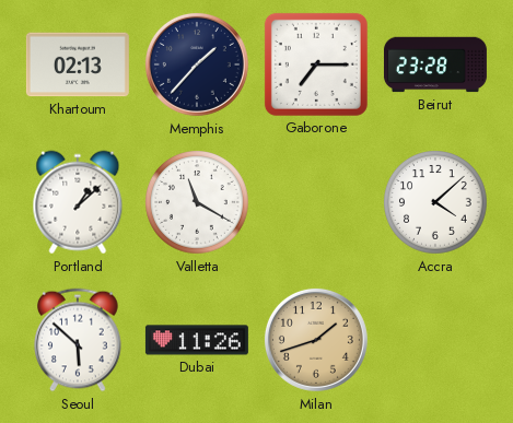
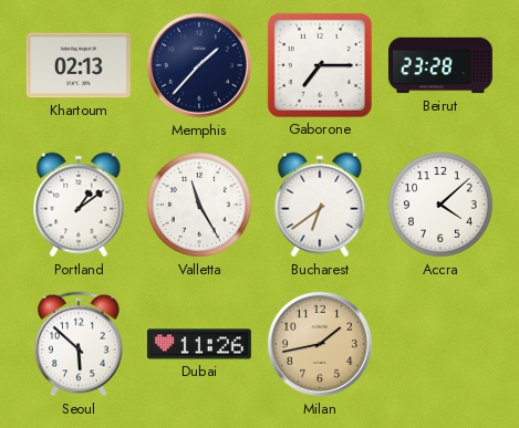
Portland: 1:08 -> 1:09 (79, 205)
Valletta: 11:20 -> 11:25 (200, 206)
Bucharest: none -> 6:39 (320, 205)
Milan: 1:42 -> 1:43 (320, 344)
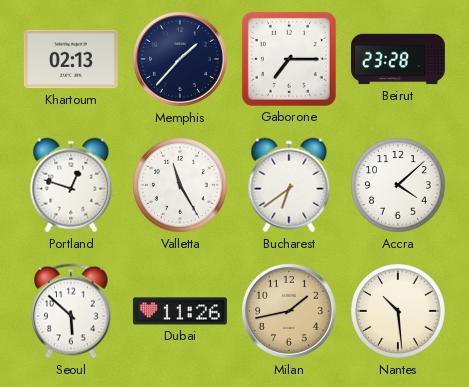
Portland: 1:09 -> 12:48 (71, 185)
Nantes: none -> 10:29 (399, 312)
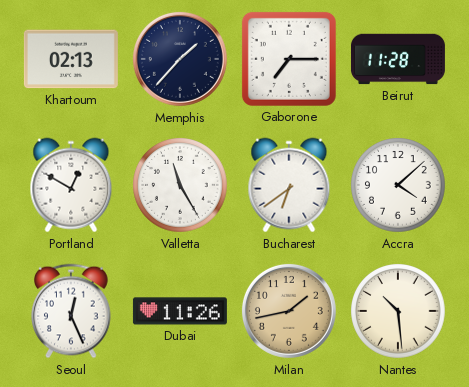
Beirut: 23:28 -> 11:28 (398, 59)
Portland: 12:48 -> 12:50 (71, 185)
Seoul: 5:52 -> 12:26 (72, 311)
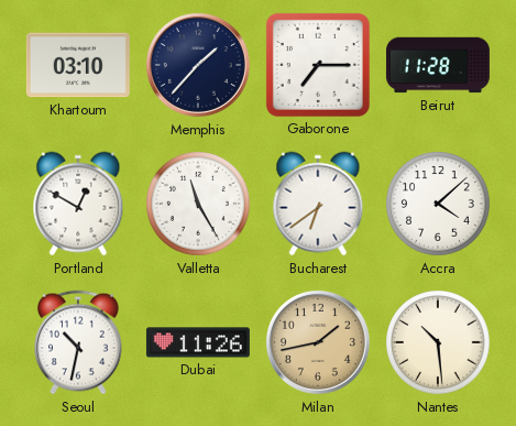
Khartoum: 02:13 -> 03:10 (78, 65)
Seoul: 12:26 -> 10:32 (79, 342)
